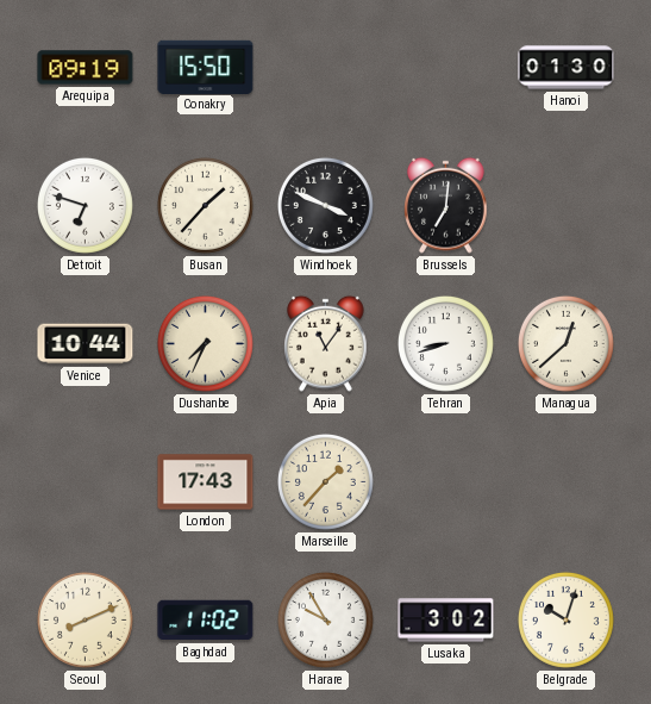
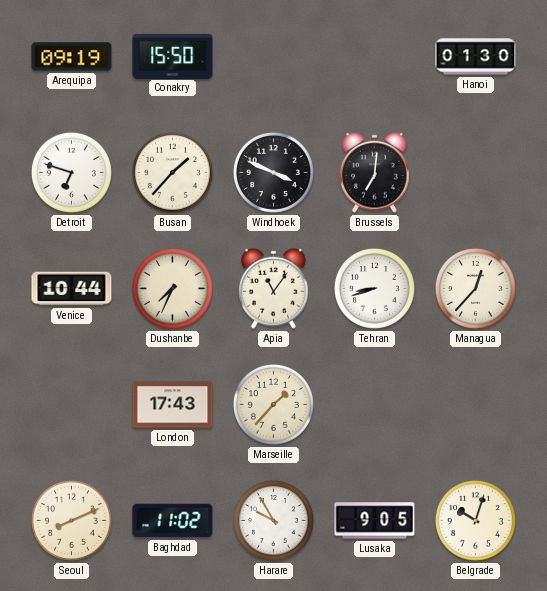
Managua: 12:38 -> 12:37 (475, 288)
Lusaka: 3:02 -> 9:05 (375, 521)
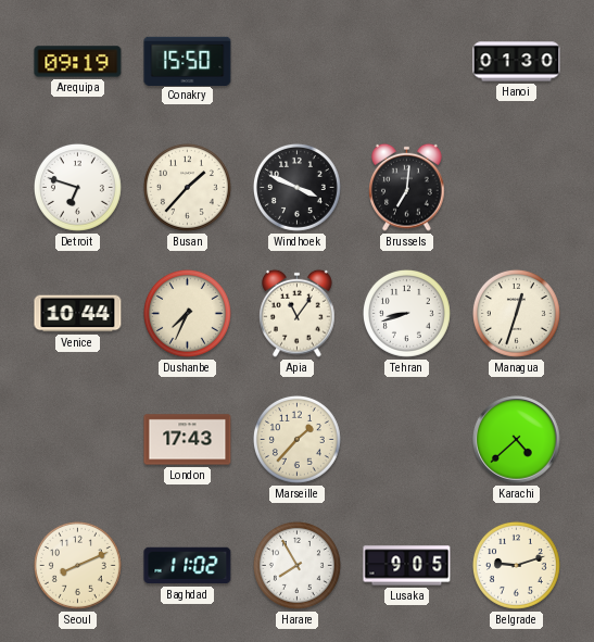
Managua: 12:37 -> 12:33 (516, 313)
Karachi: none -> 4:38 (517, 440)
Harare: 9:55 -> 7:55 (296, 565)
Belgrade: 10:03 -> 9:12 (516, 565)
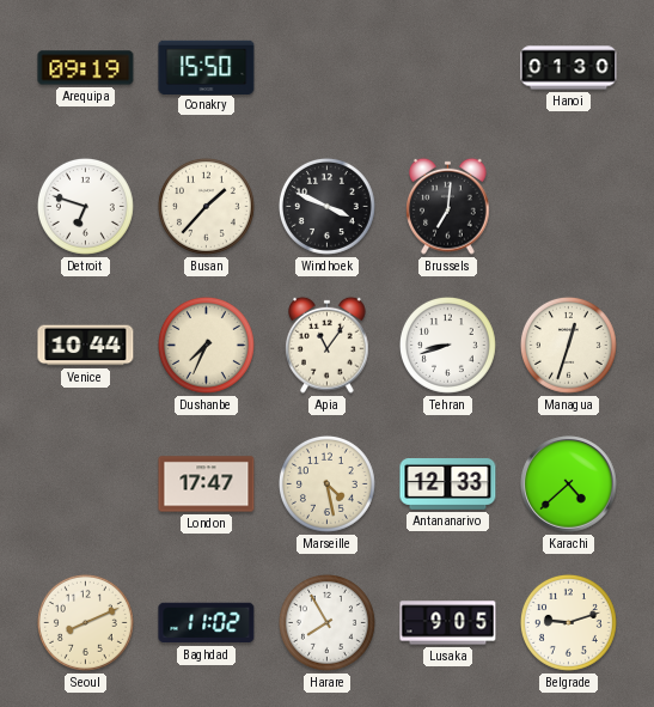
London: 17:43 -> 17:47 (207, 484)
Marseille: 1:37 -> 4:28 (326, 483)
Antananarivo: none -> 12:33 (448, 484)
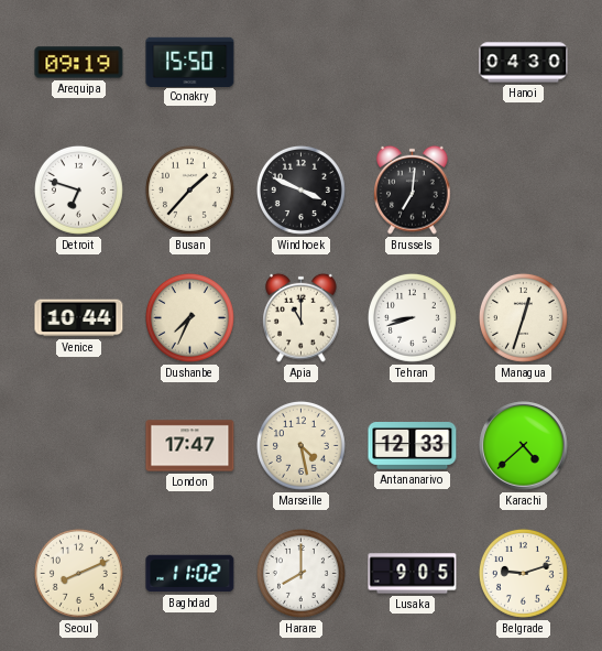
Hanoi: 01:30 -> 04:30 (524, 63)
Apia: 11:06 -> 11:00 (302, 317)
Harare: 7:55 -> 8:00 (300, 573)
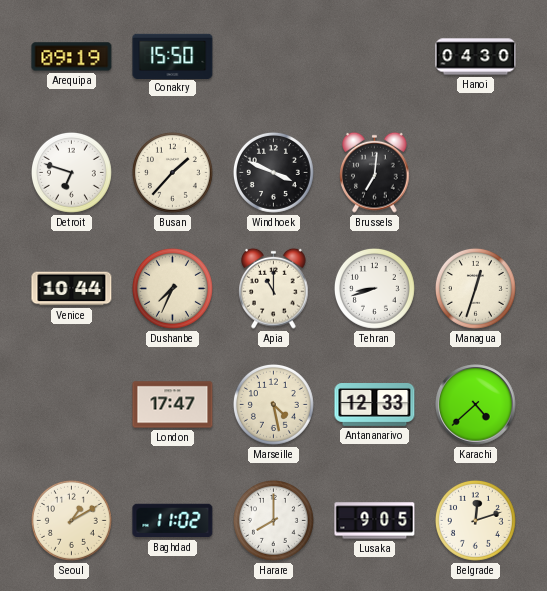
Seoul: 8:11 -> 1:10 (71, 520)
Belgrade: 9:12 -> 12:12 (475, 520)
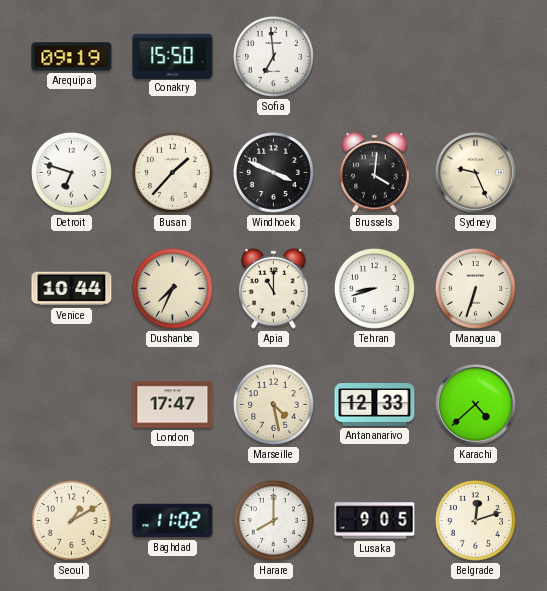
Sofia: none -> 6:59 (273, 56)
Hanoi: 04:30 -> none (476, 57)
Brussels: 7:01 -> 4:01 (375, 172)
Sydney: none -> 9:26 (476, 173)
Managua: 12:33 -> 6:33 (475, 288)
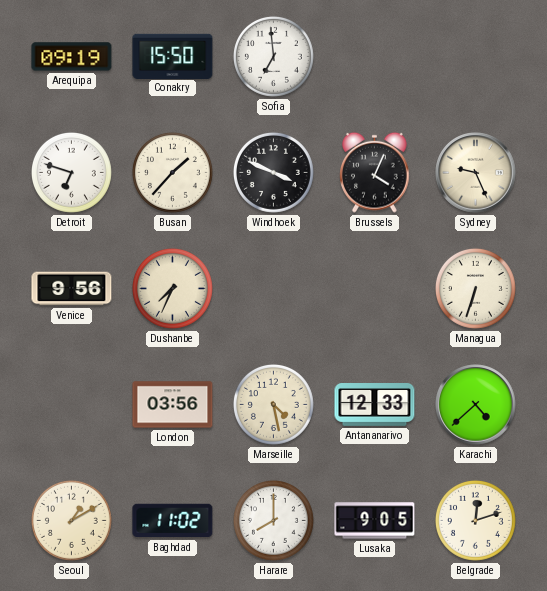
Brussels: 4:01 -> 4:04 (375, 172)
Venice: 10:44 -> 9:56 (72, 289)
Apia: 11:00 -> none (274, 288)
Tehran: 8:42 -> none (374, 288)
London: 17:47 -> 03:56 (173, 405)
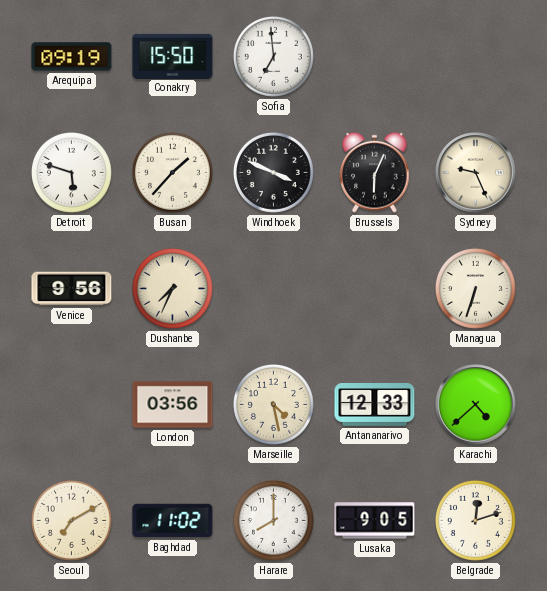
Detroit: 6:48 -> 5:48 (71, 172)
Brussels: 4:04 -> 6:04 (375, 172)
Seoul: 1:10 -> 7:10 (71, 520)
